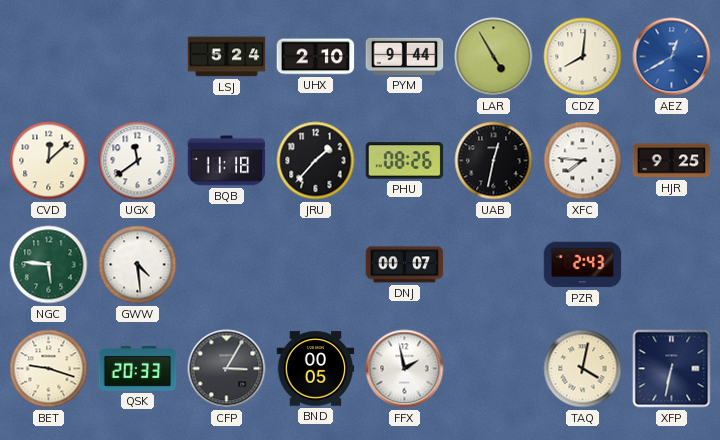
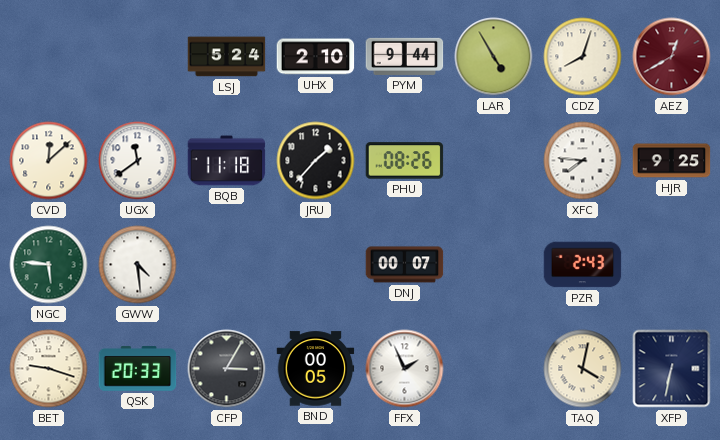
CDZ: 8:01 -> 8:03 (583, 57)
AEZ dial: blue -> burgundy (672, 57)
UAB: 12:32 -> none (494, 161)
FFX: 1:58 -> 1:56 (405, 369)
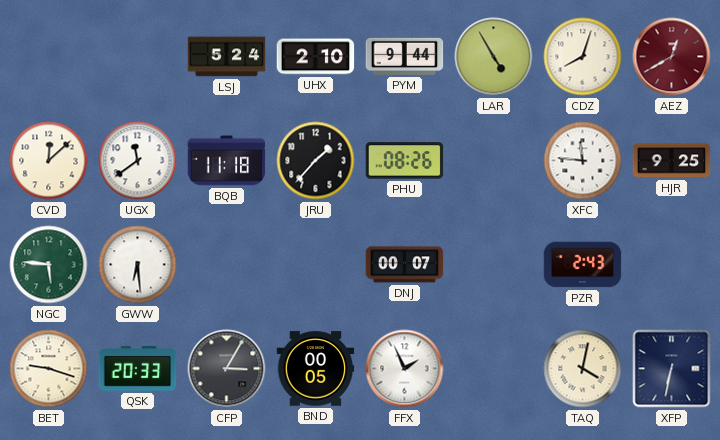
XFC: 7:46 -> 11:46 (583, 161)
GWW: 4:29 -> 6:29 (138, 265)
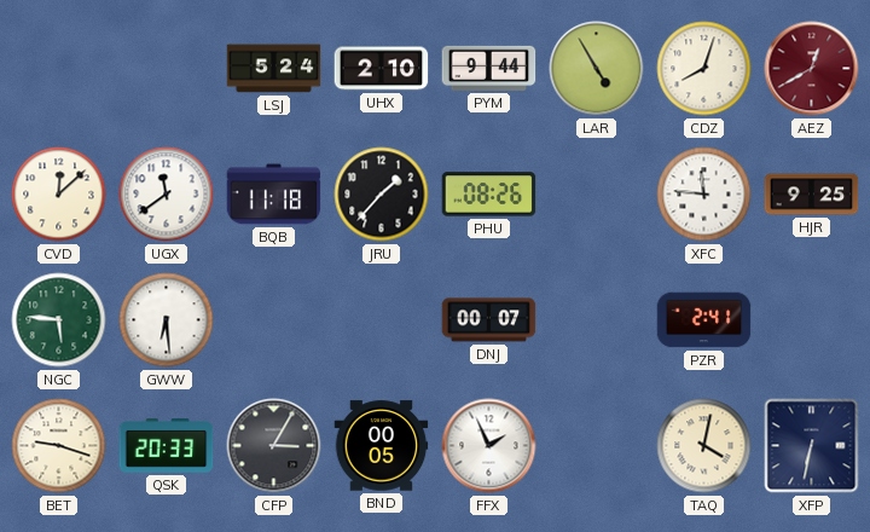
PZR: 2:43 -> 2:41 (704, 320)
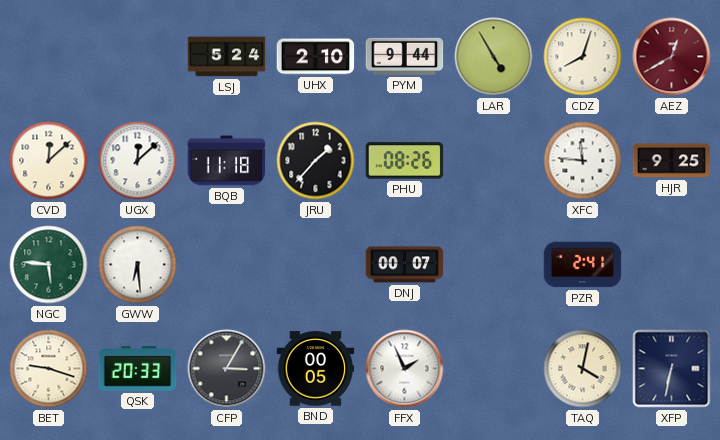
UGX: 11:39 -> 12:08 (138, 161)
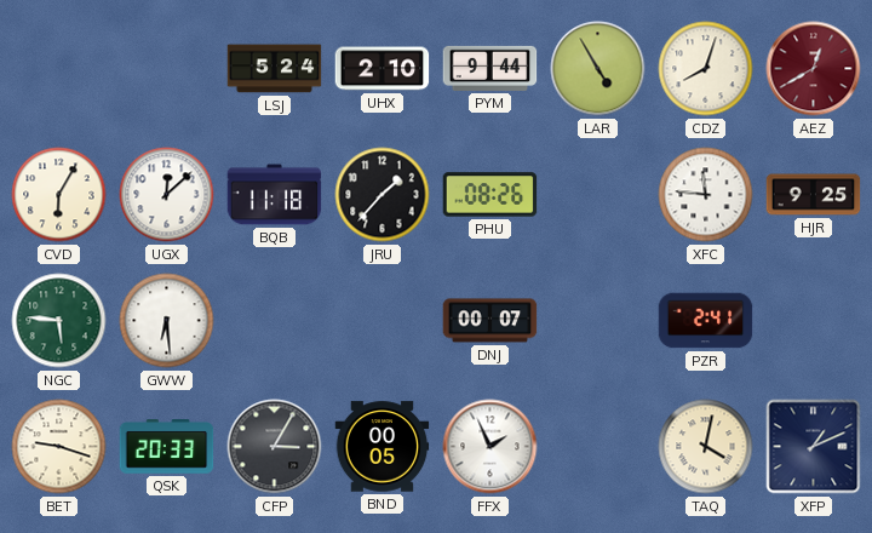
CVD: 12:08 -> 6:05 (59, 195)
XFP: 6:32 -> 1:11 (814, 447)
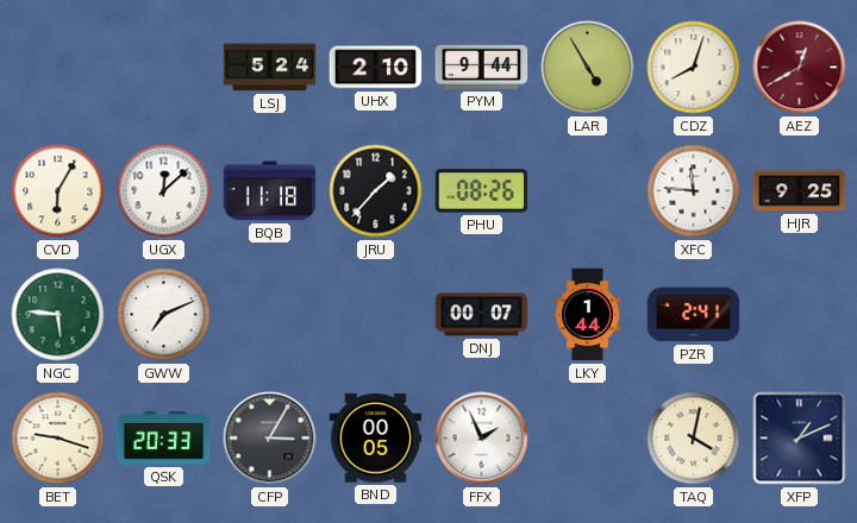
GWW: 6:29 -> 7:11 (164, 315)
LKY: none -> 1:44 (588, 315)
